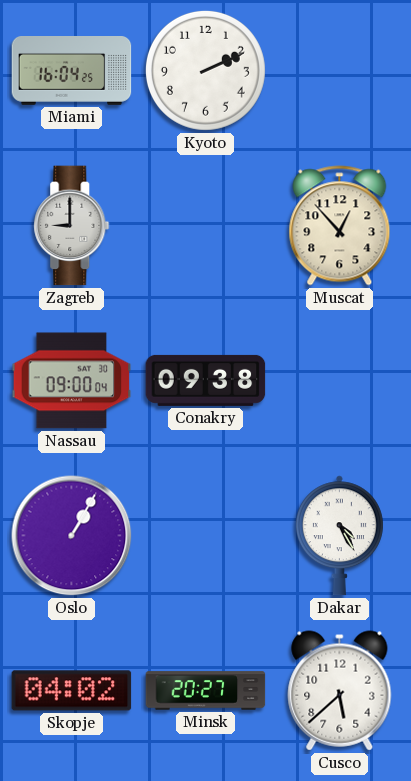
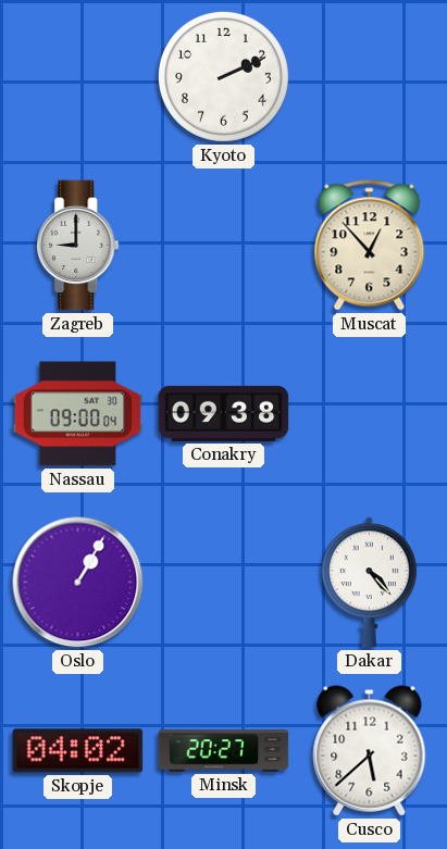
Miami: 16:04 -> none (72, 71)
Dakar: 4:25 -> 4:23 (369, 583)
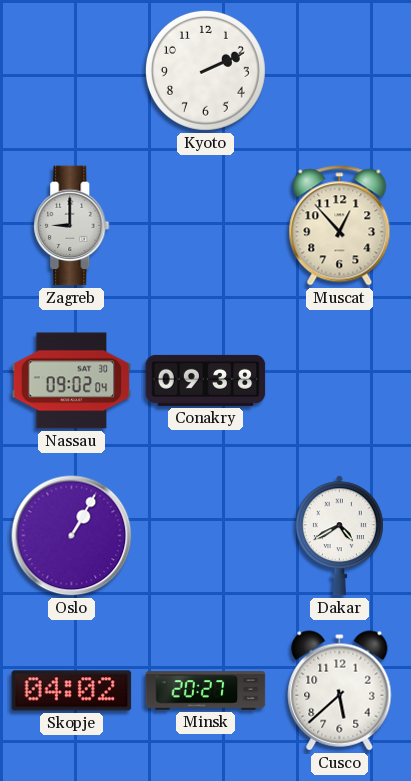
Nassau: 09:00 -> 09:02 (72, 381)
Dakar: 4:23 -> 4:40 (339, 536)
